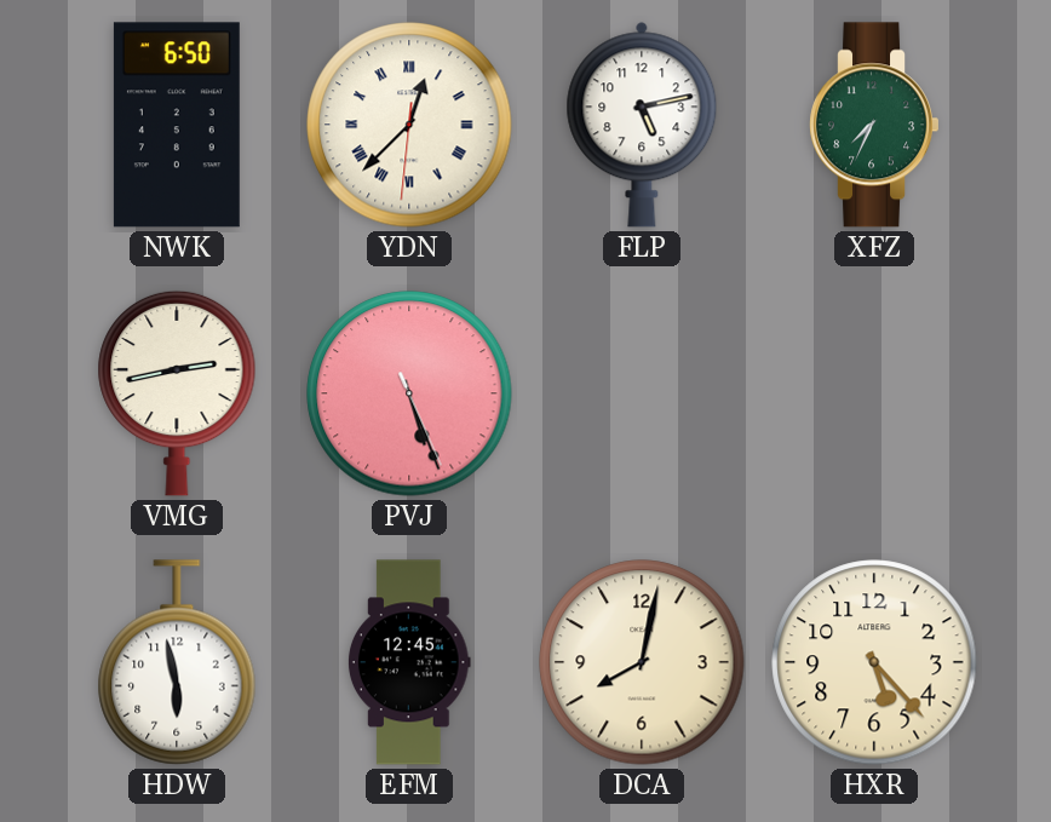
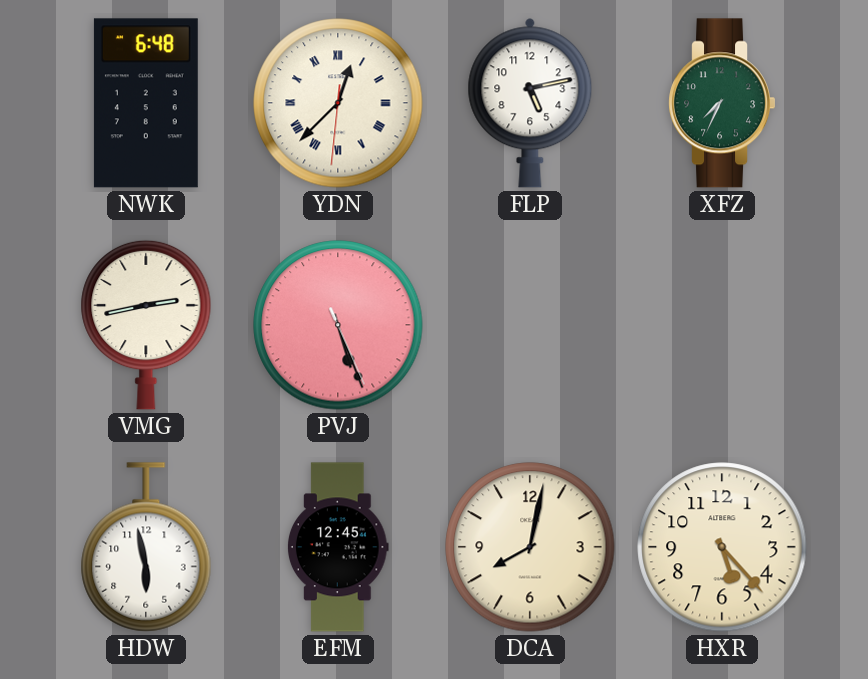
NWK: 6:50 -> 6:48 (146, 103)
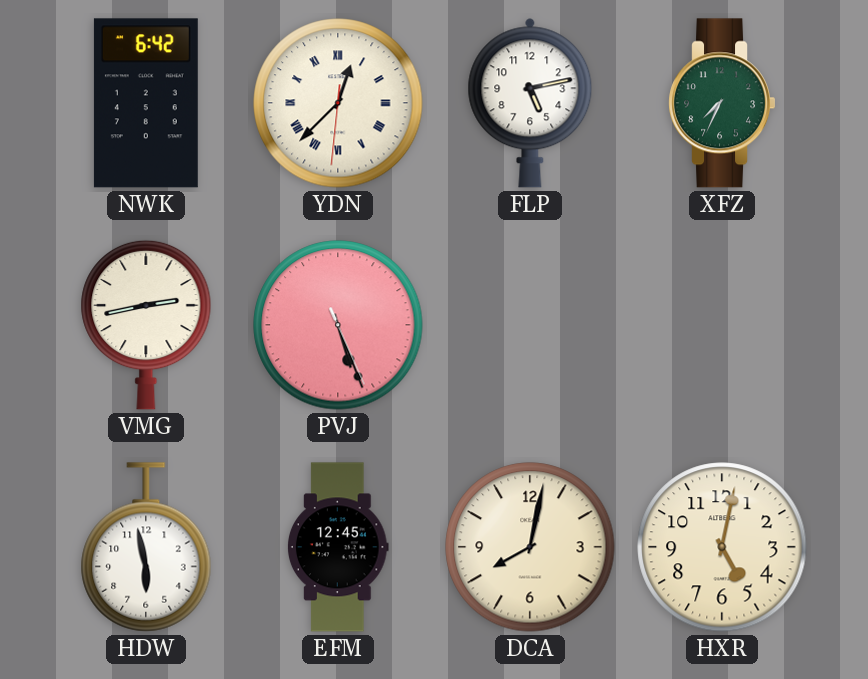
NWK: 6:48 -> 6:42 (146, 103)
HXR: 5:23 -> 5:02 (722, 547)
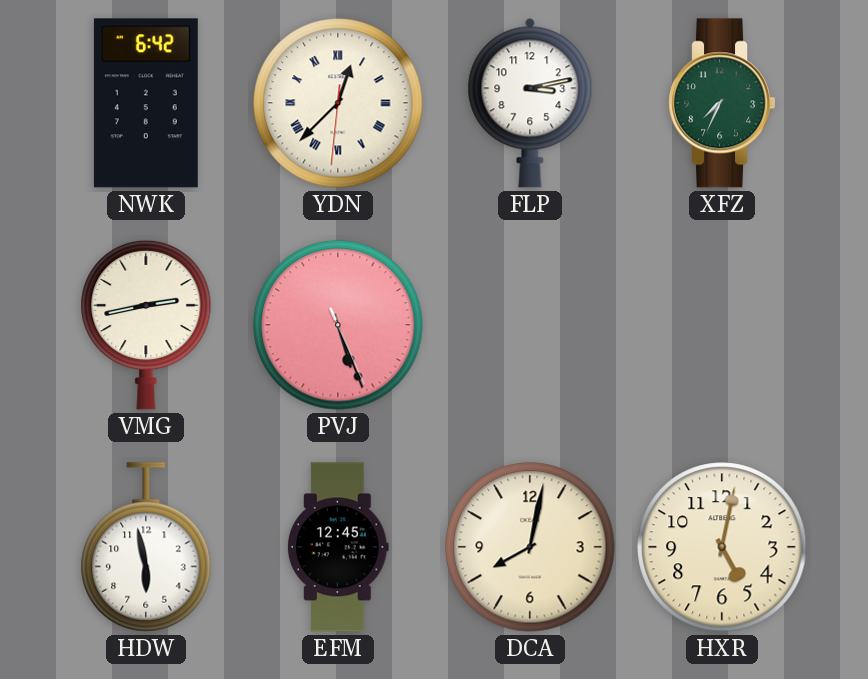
FLP: 5:13 -> 3:13 (530, 103)
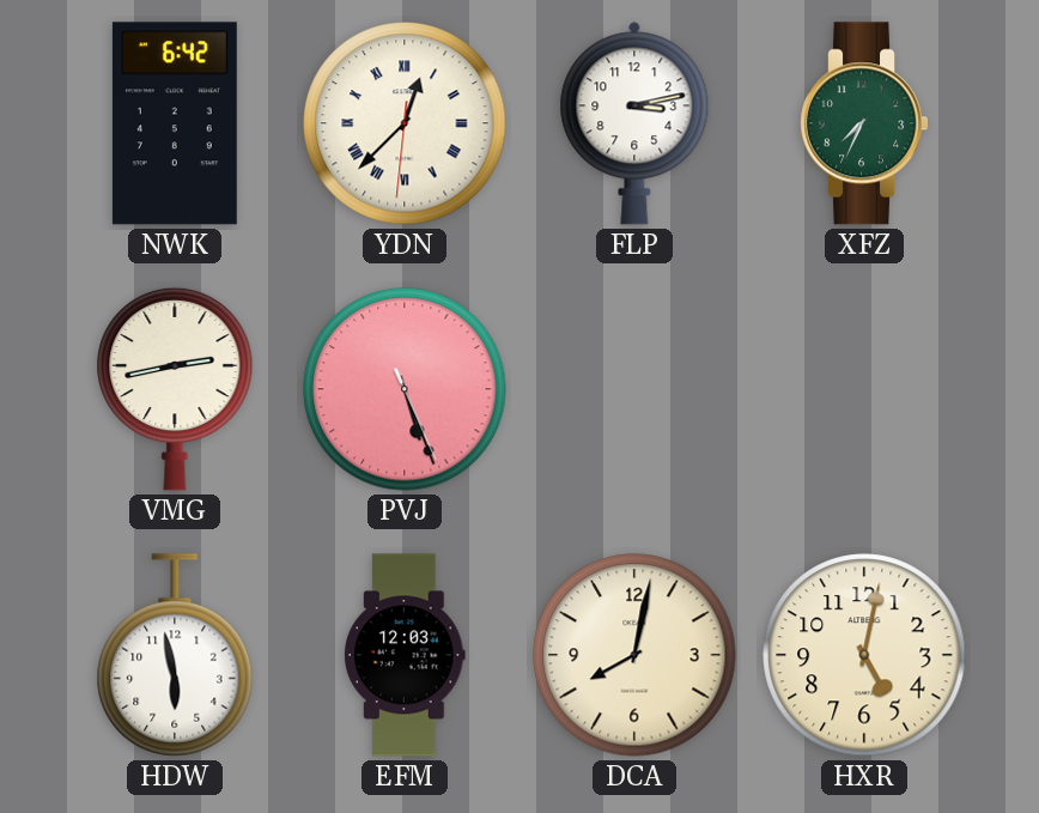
EFM: 12:45 -> 12:03 (405, 655)
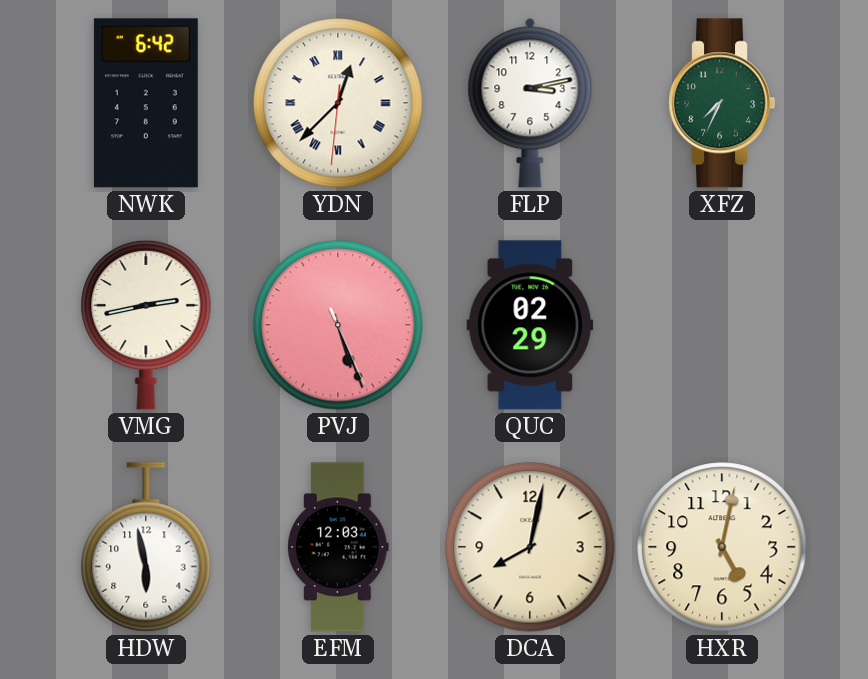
QUC: none -> 02:29 (530, 325)
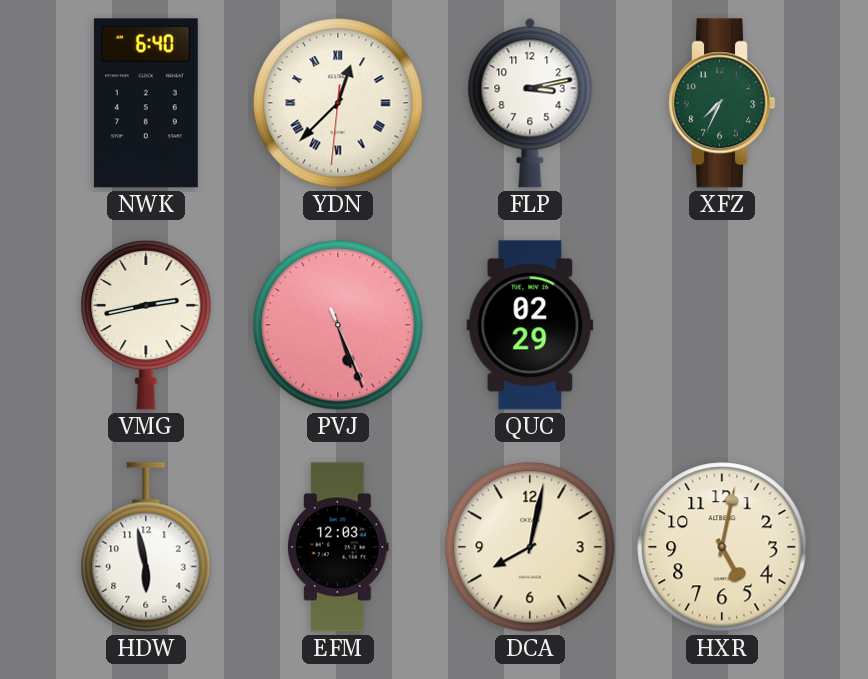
NWK: 6:42 -> 6:40 (146, 103)
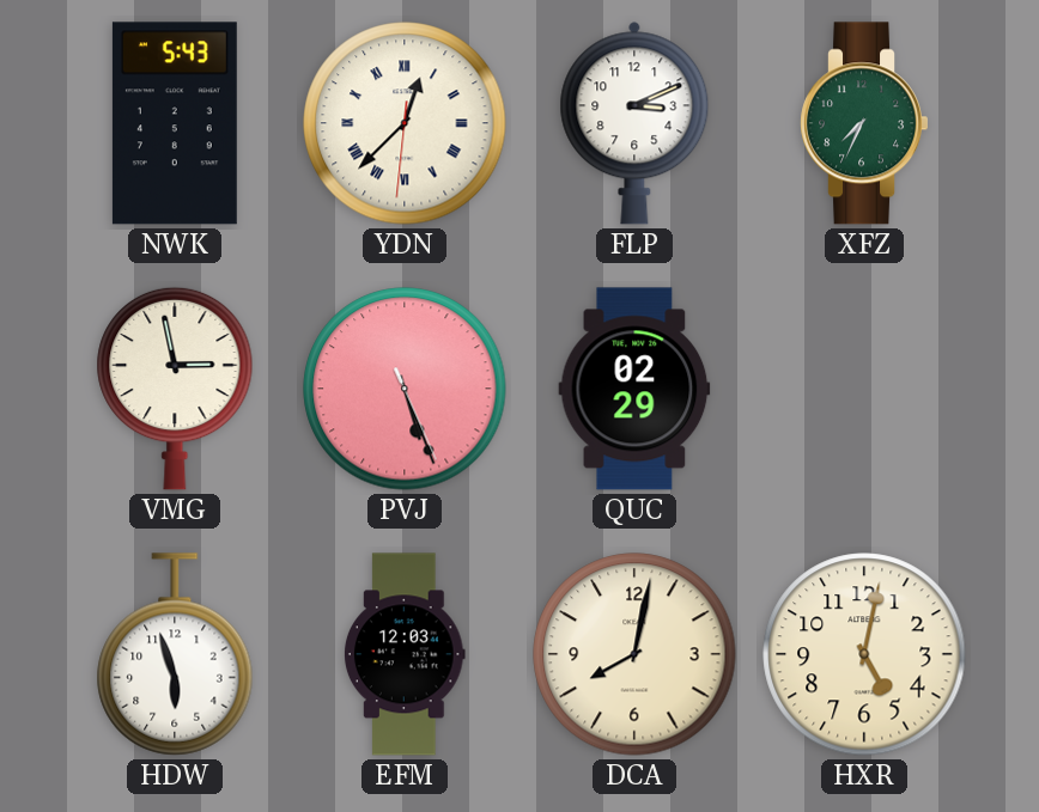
NWK: 6:40 -> 5:43 (175, 123)
FLP: 3:13 -> 3:11 (634, 123)
VMG: 2:43 -> 2:58 (175, 389)
HDW: 5:58 -> 5:57 (175, 654)
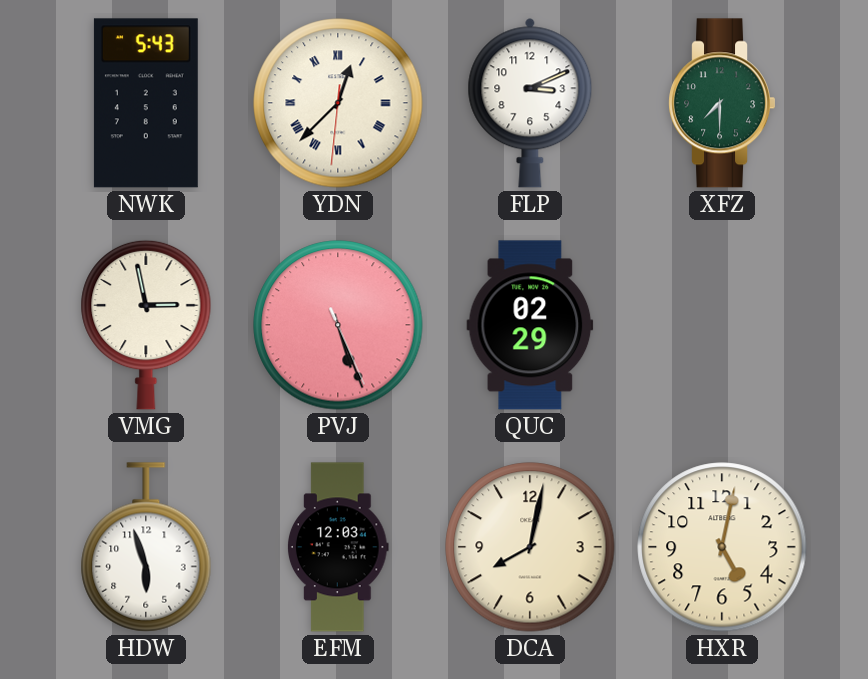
XFZ: 7:34 -> 7:30 (721, 103)
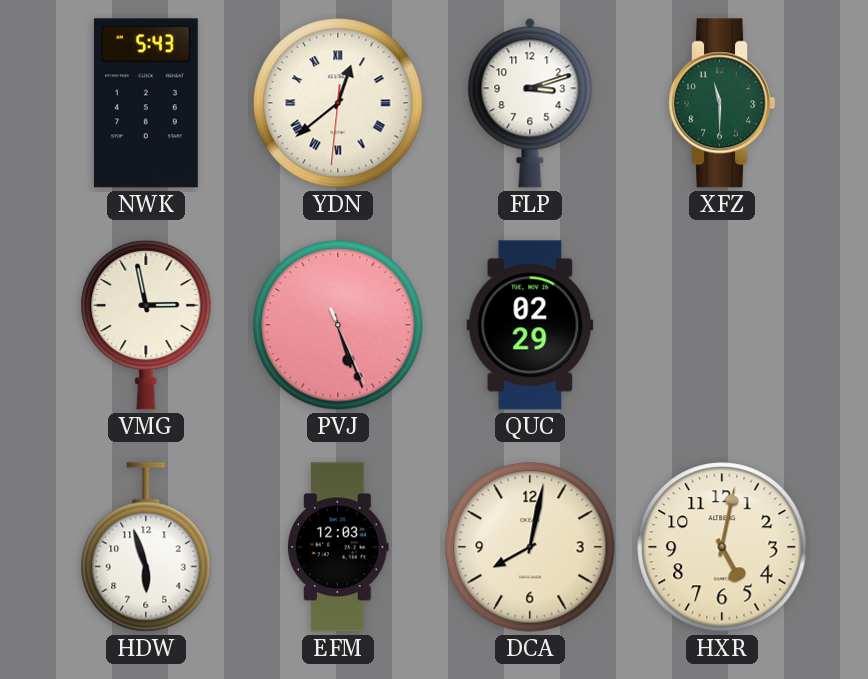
YDN: 12:37 -> 12:38 (338, 103)
FLP: 3:11 -> 3:12 (530, 103)
XFZ: 7:30 -> 11:30 (721, 103)
